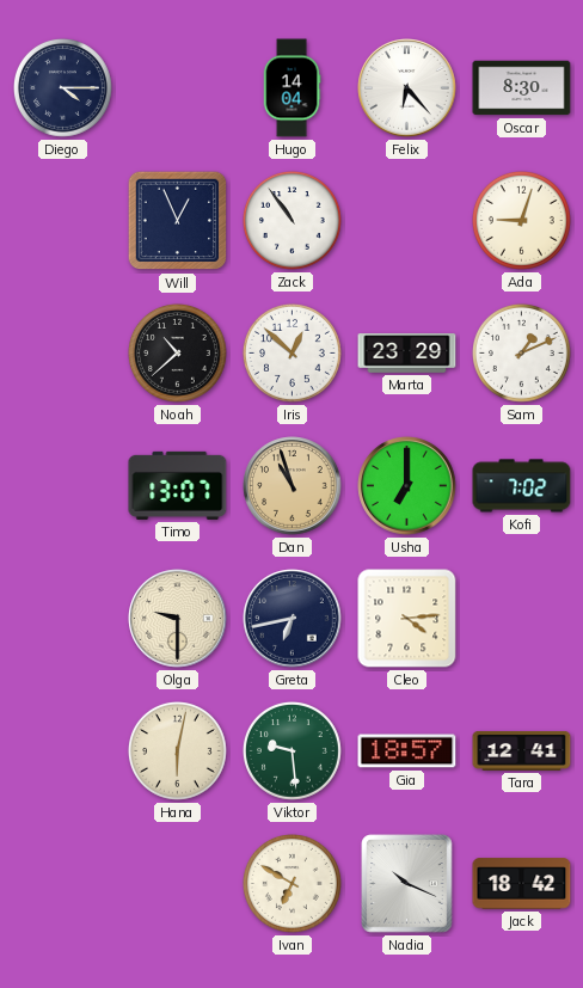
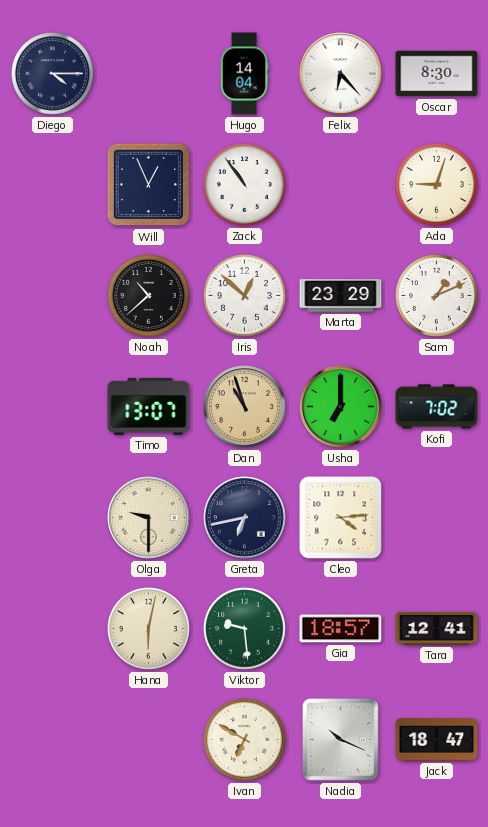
Jack: 18:42 -> 18:47 (437, 740)
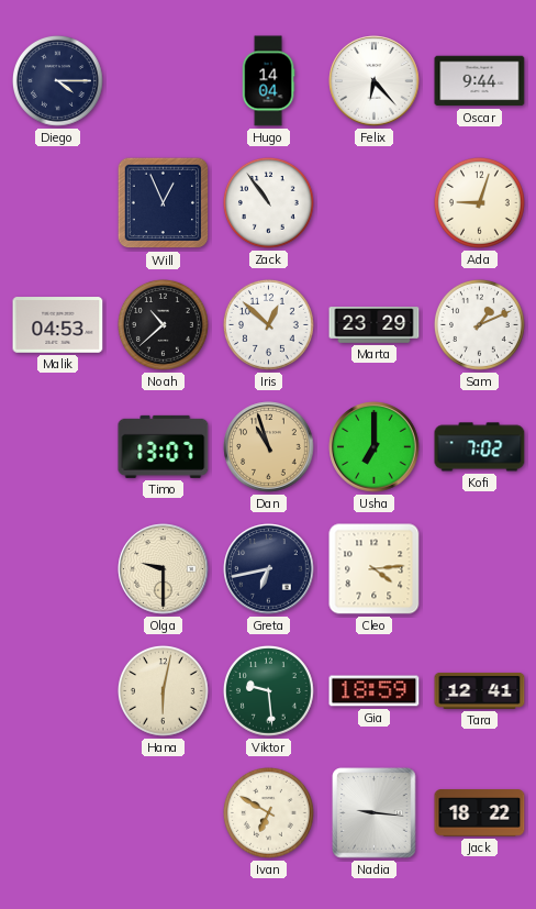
Oscar: 8:30 -> 9:44 (480, 81)
Malik: none -> 04:53 (58, 325)
Gia: 18:57 -> 18:59 (375, 691)
Nadia: 10:19 -> 9:16 (375, 813)
Jack: 18:47 -> 18:22 (480, 813)
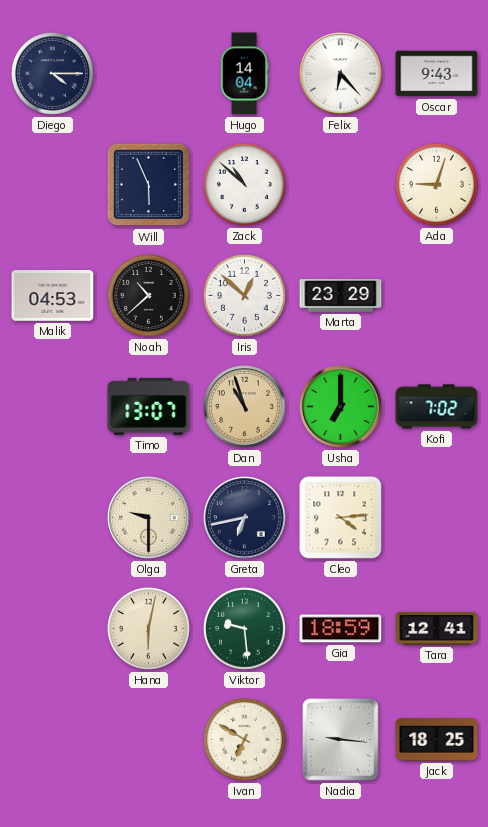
Oscar: 9:44 -> 9:43 (437, 74)
Will: 12:56 -> 5:56 (149, 185)
Zack: 10:54 -> 10:52 (245, 185)
Sam: 1:11 -> none (480, 325)
Jack: 18:22 -> 18:25 (437, 740)
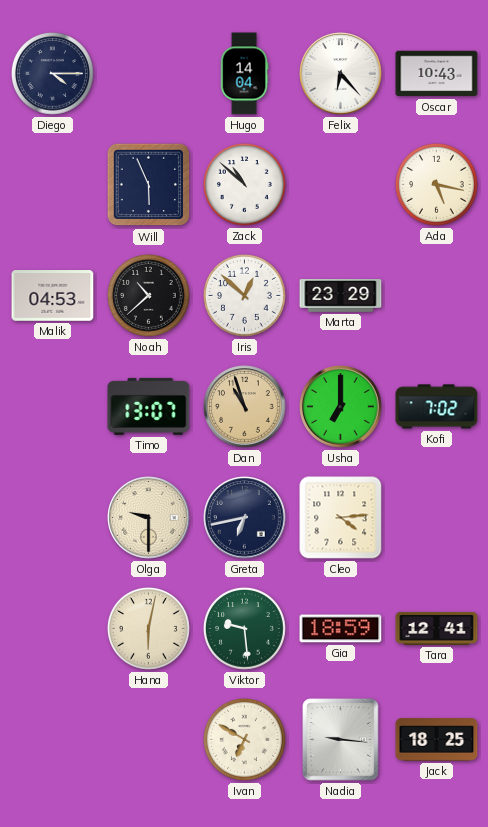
Oscar: 9:43 -> 10:43 (437, 74)
Ada: 9:03 -> 5:17 (437, 185)
